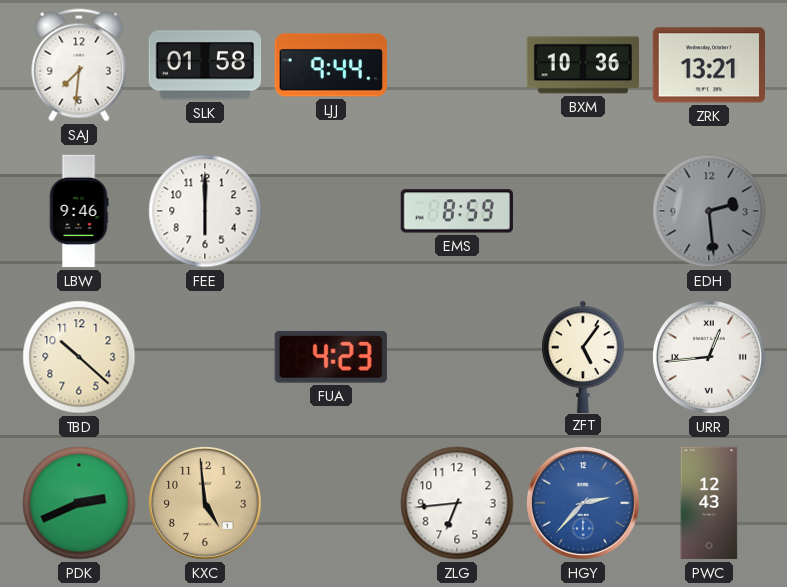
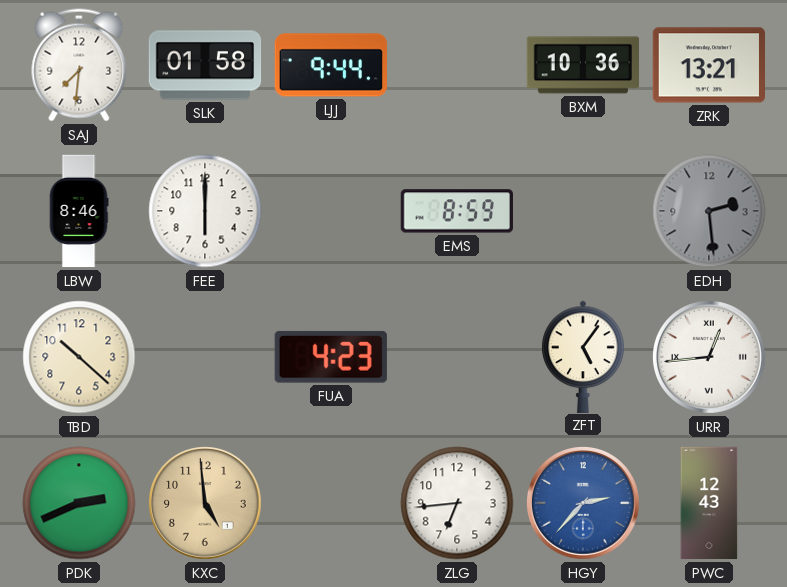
LBW: 9:46 -> 8:46 (79, 211)
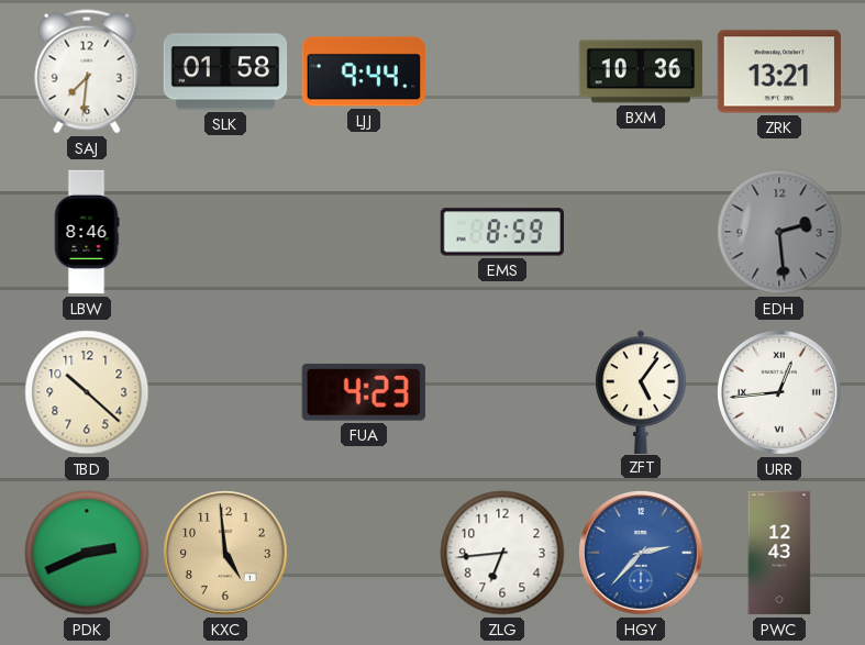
FEE: 6:00 -> none (205, 211)
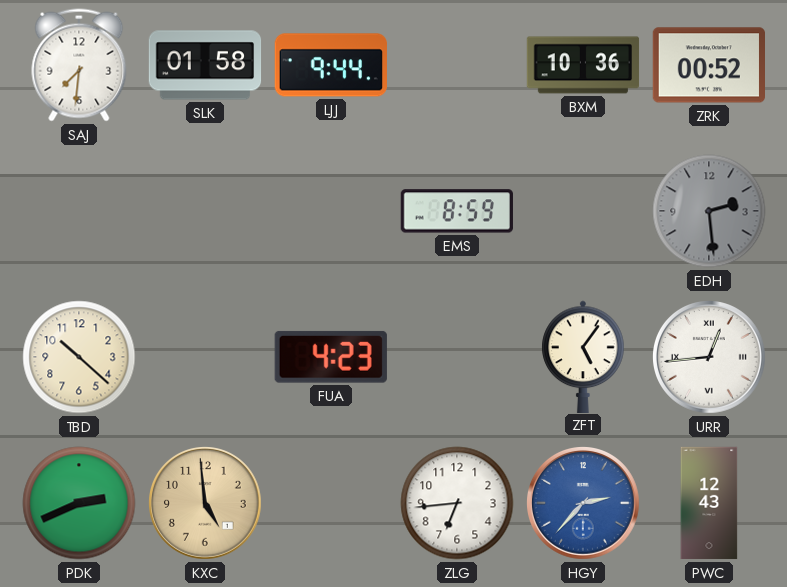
ZRK: 13:21 -> 00:52 (708, 65)
LBW: 8:46 -> none (87, 232)
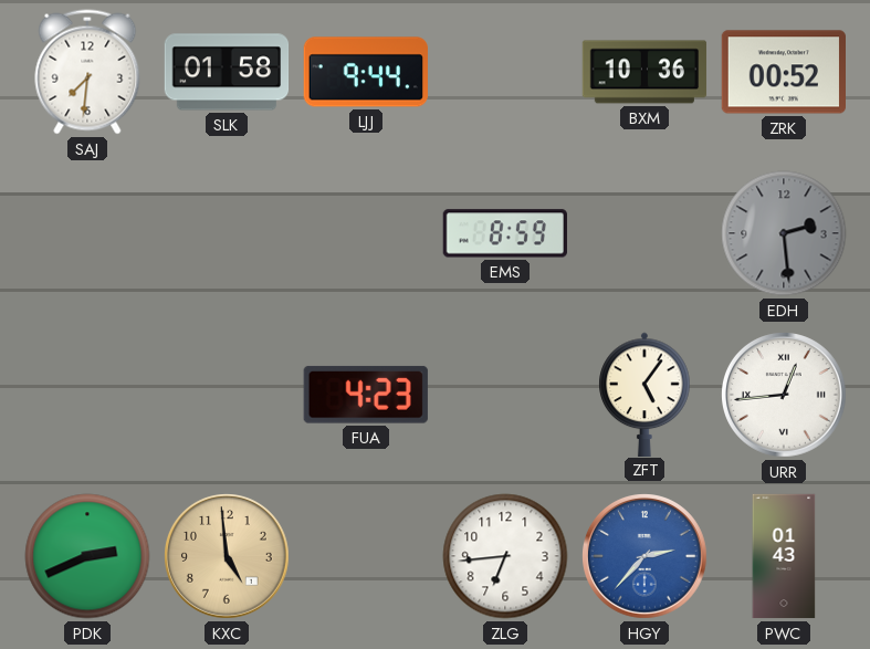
TBD: 10:22 -> none (79, 357)
PWC: 12:43 -> 01:43 (784, 556)
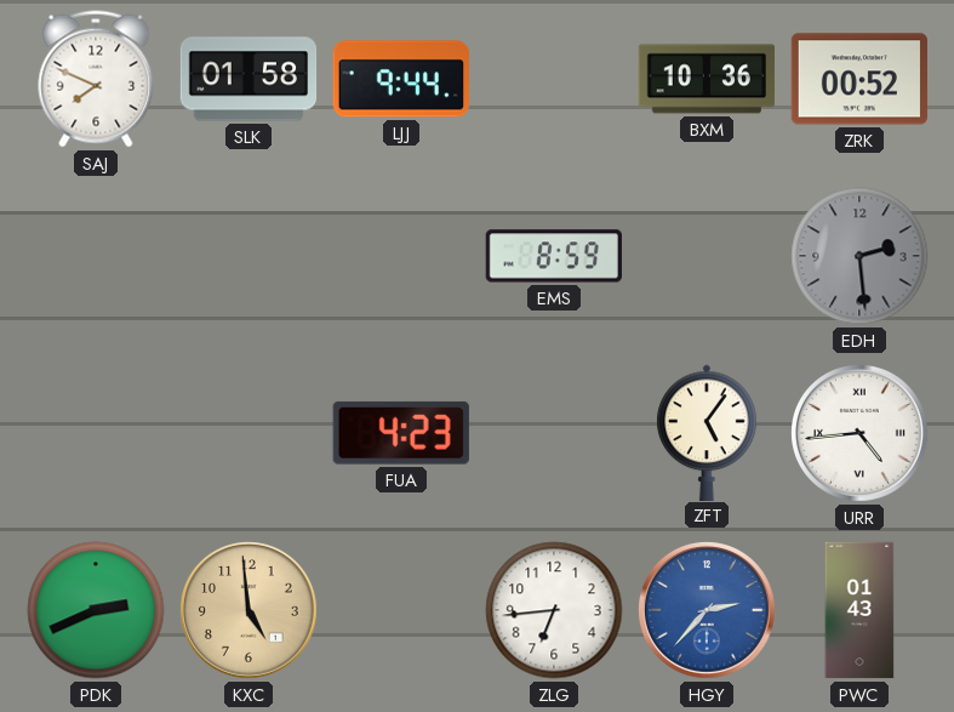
SAJ: 7:31 -> 7:49 (96, 79)
URR: 12:44 -> 4:44 (861, 434)
